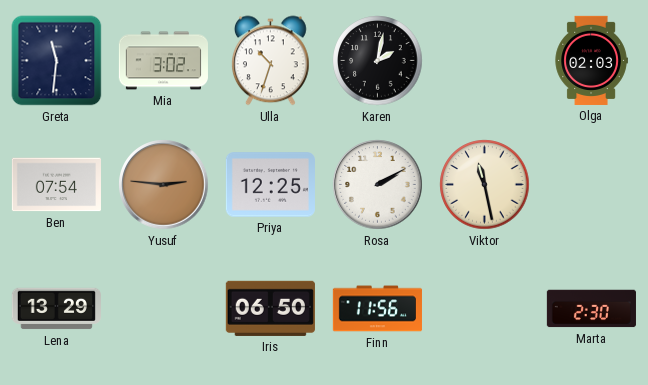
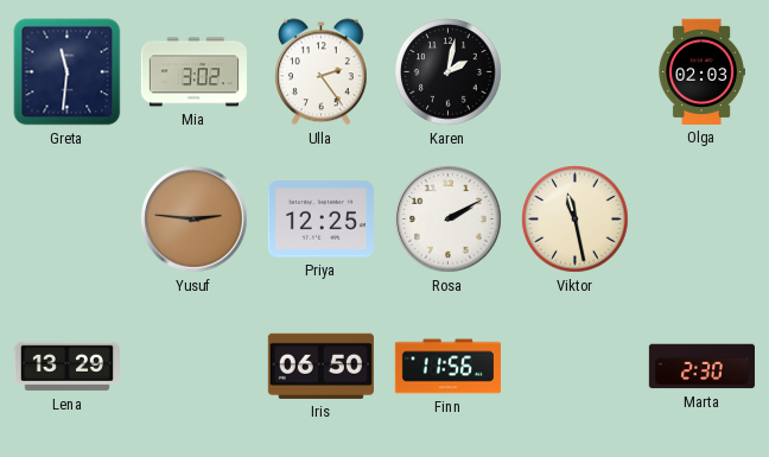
Ulla: 10:33 -> 2:24 (322, 72)
Ben: 07:54 -> none (56, 185)
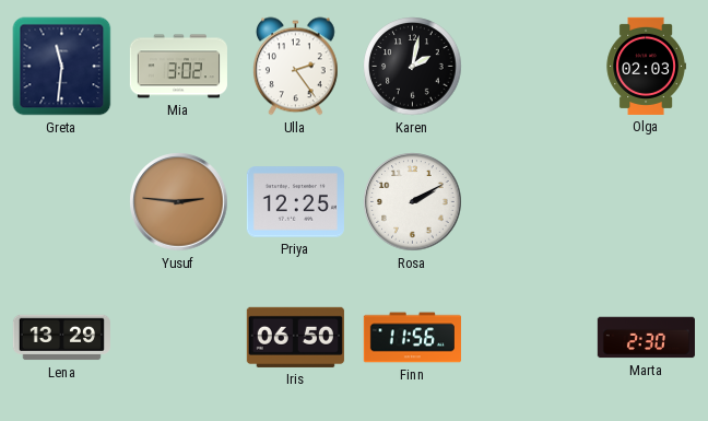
Viktor: 11:28 -> none (576, 220)
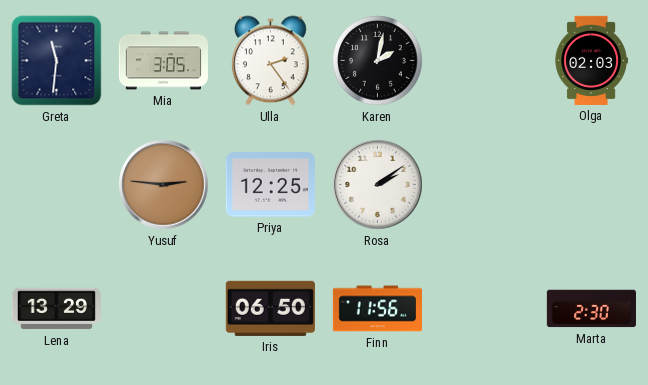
Mia: 3:02 -> 3:05 (163, 61)
Rosa: 2:10 -> 2:09 (378, 185)
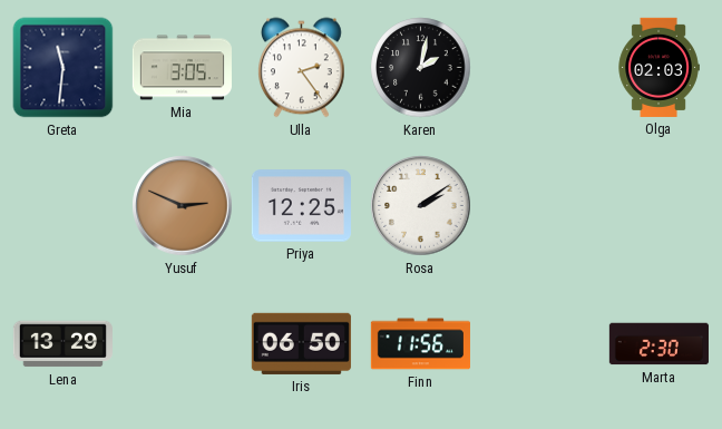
Yusuf: 2:46 -> 2:49 (183, 206)
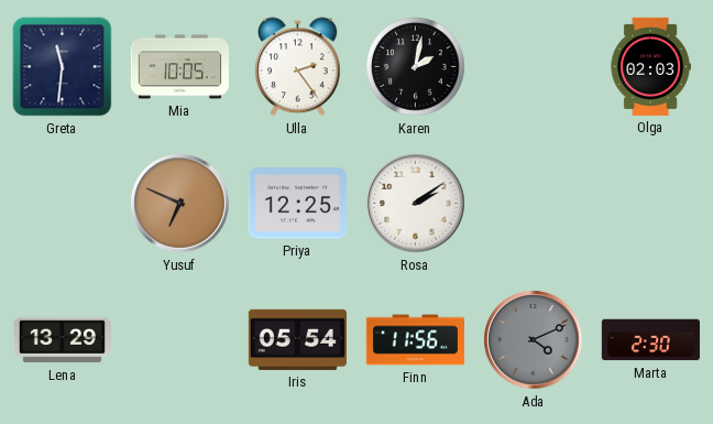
Mia: 3:05 -> 10:05 (179, 67)
Yusuf: 2:49 -> 6:49 (180, 204)
Iris: 06:50 -> 05:54 (297, 339)
Ada: none -> 4:11 (534, 340)
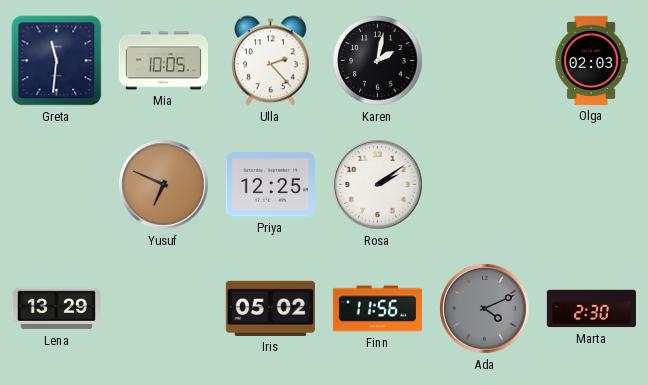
Ulla: 2:24 -> 2:23 (271, 61)
Iris: 05:54 -> 05:02 (270, 308)
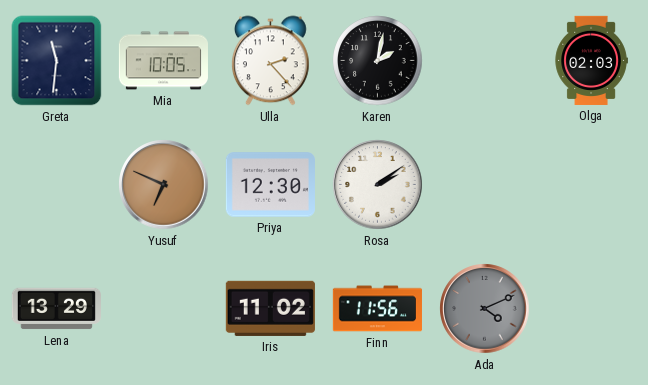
Priya: 12:25 -> 12:30 (270, 185)
Iris: 05:02 -> 11:02 (270, 308)
Marta: 2:30 -> none (591, 309)
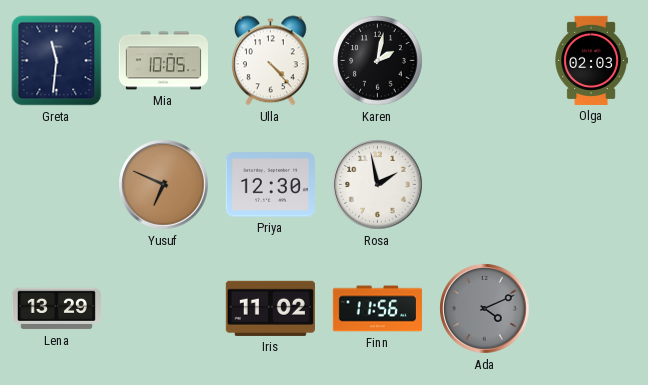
Ulla: 2:23 -> 4:23 (271, 61)
Rosa: 2:09 -> 1:58 (378, 185)
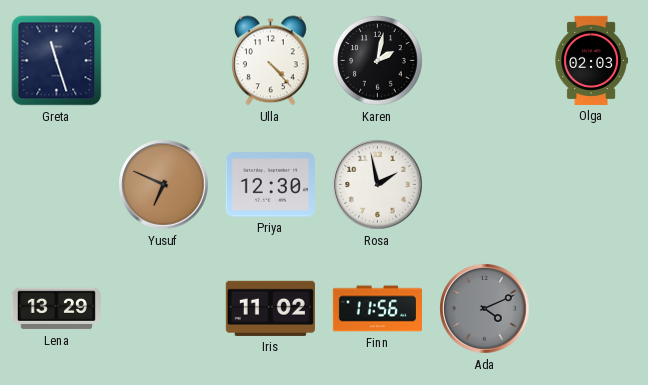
Greta: 11:31 -> 11:27 (57, 61)
Mia: 10:05 -> none (163, 61)
